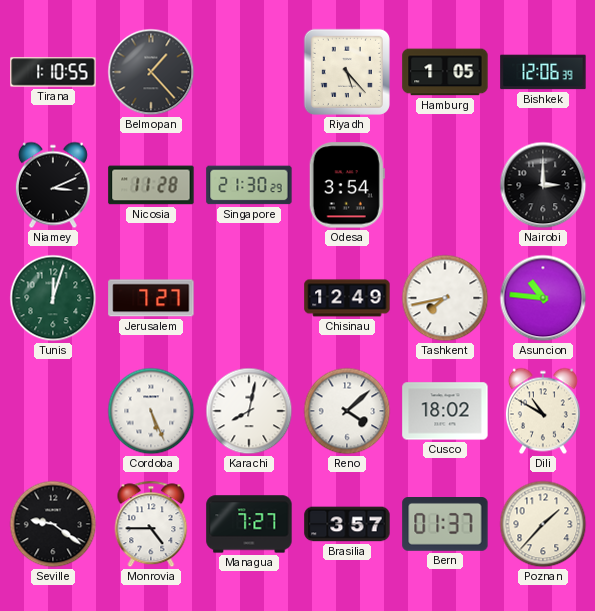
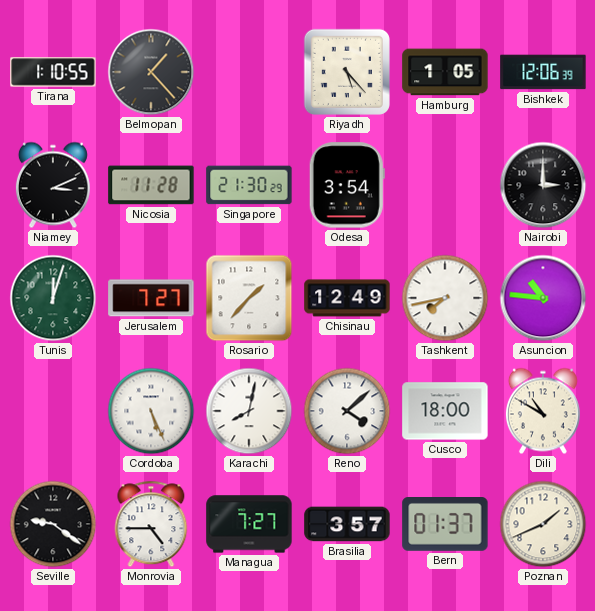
Rosario: none -> 1:37 (249, 298)
Cusco: 18:02 -> 18:00 (445, 411)
Poznan: 1:37 -> 1:41 (543, 524)
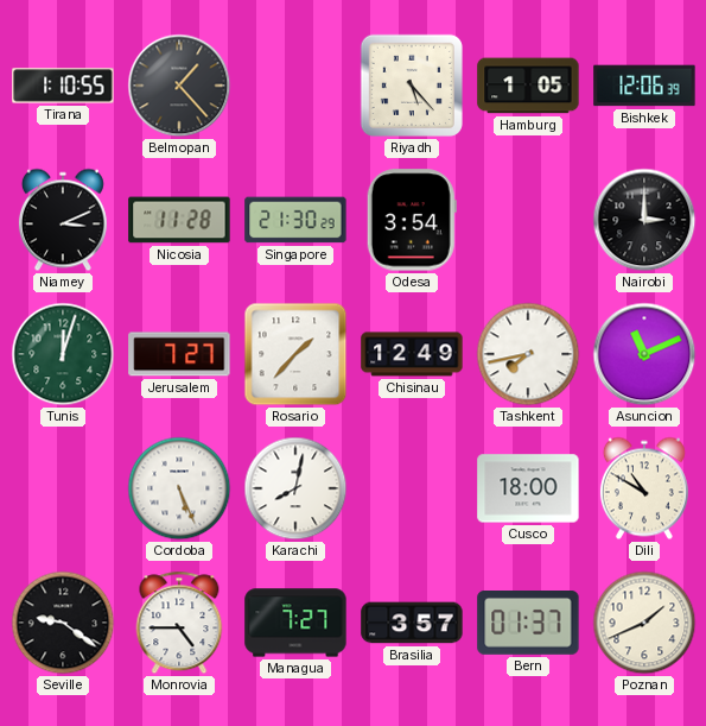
Asuncion: 10:46 -> 11:11 (644, 354)
Reno: 4:08 -> none (347, 411)
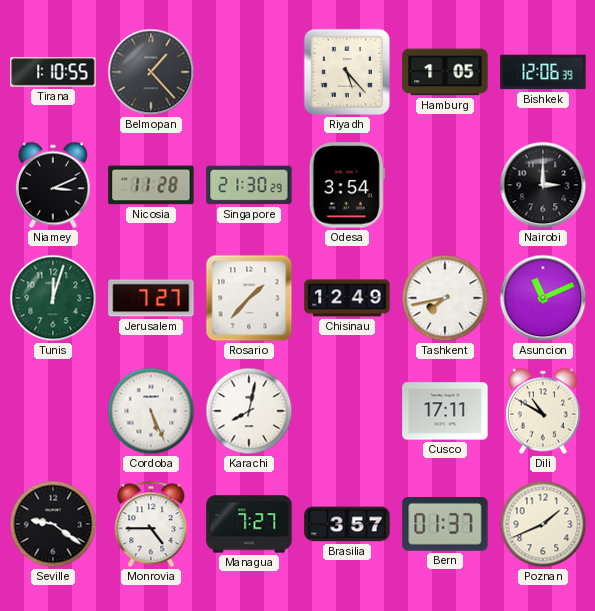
Cusco: 18:00 -> 17:11 (445, 411)
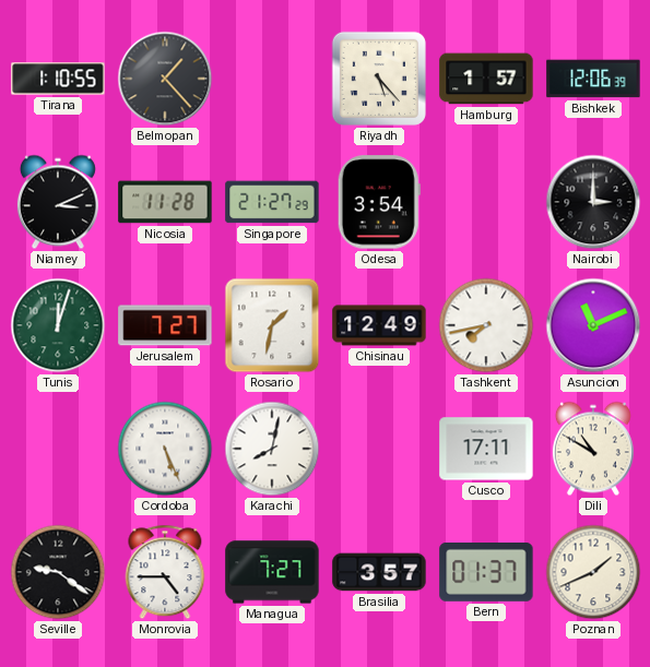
Hamburg: 1:05 -> 1:57 (486, 79)
Singapore: 21:30 -> 21:27 (272, 202)
Rosario: 1:37 -> 1:32 (272, 325)
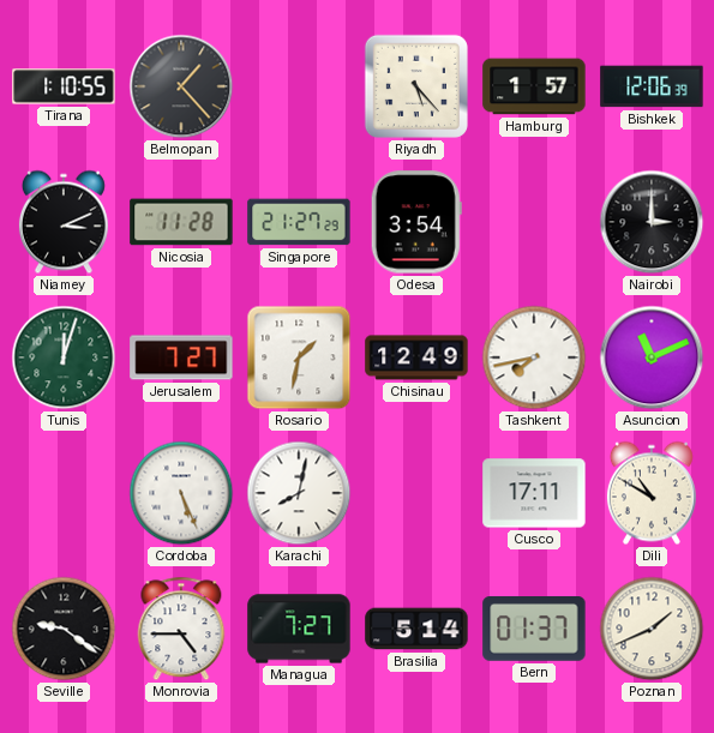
Brasilia: 3:57 -> 5:14 (416, 629)
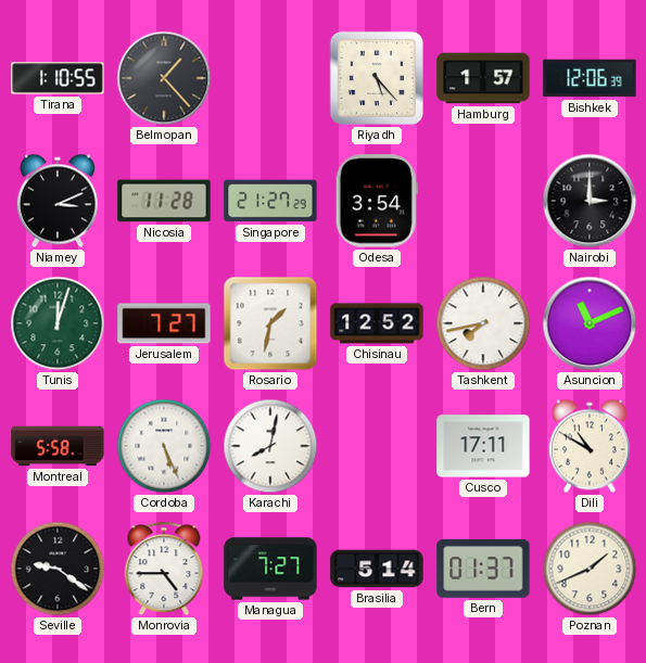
Chisinau: 12:49 -> 12:52 (377, 323)
Montreal: none -> 5:58 (58, 446)
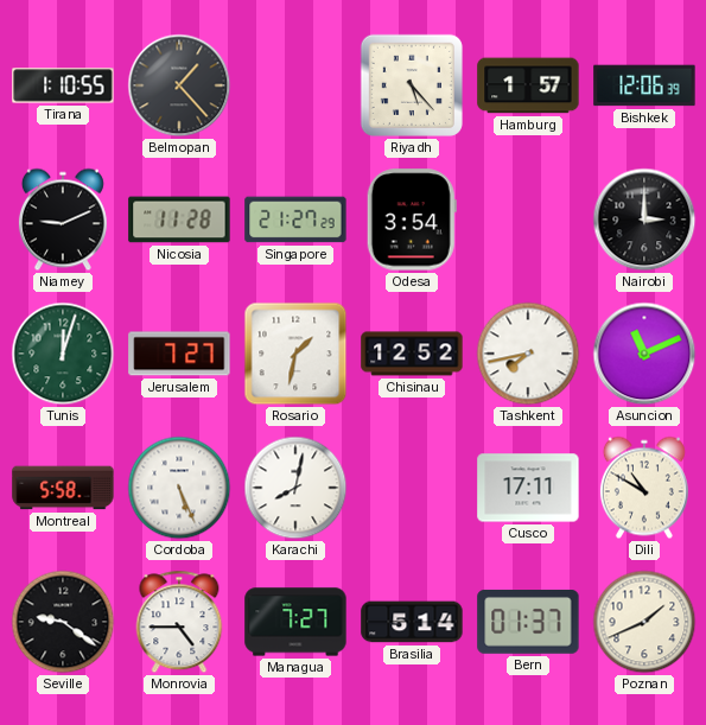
Niamey: 3:11 -> 9:11 (63, 220)
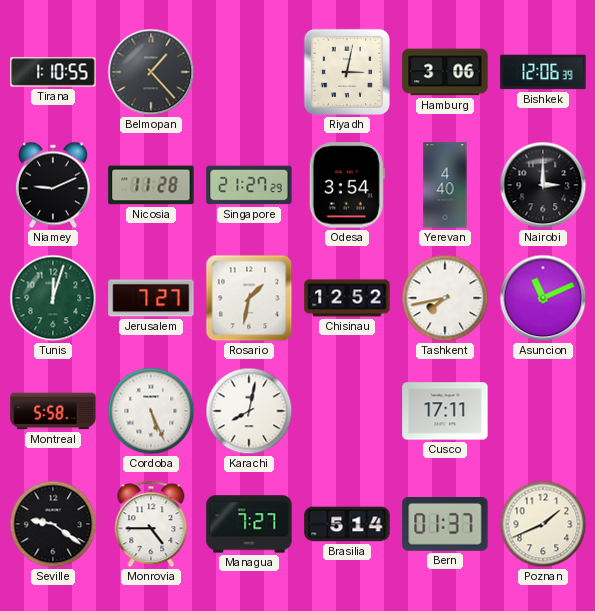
Riyadh: 5:23 -> 3:02 (347, 72)
Hamburg: 1:57 -> 3:06 (445, 72)
Yerevan: none -> 4:40 (445, 185)
Dili: 10:50 -> none (644, 488)
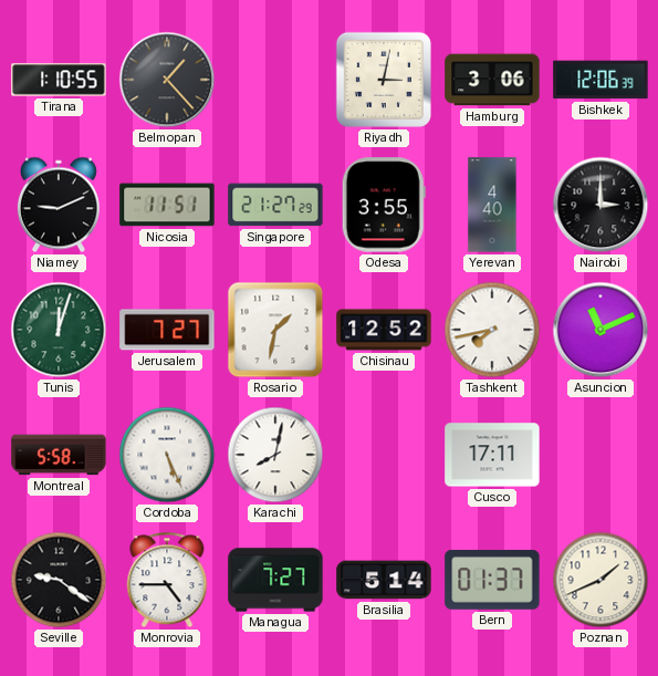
Nicosia: 11:28 -> 11:51 (167, 205)
Odesa: 3:54 -> 3:55 (384, 205)
